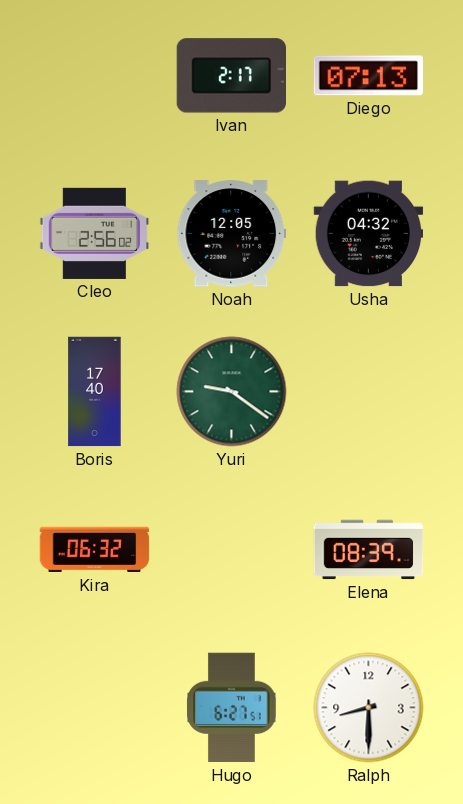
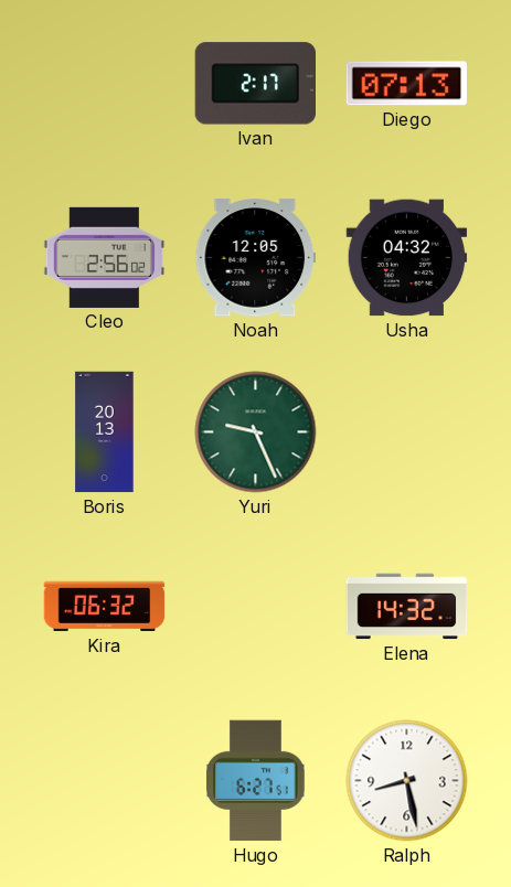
Boris: 17:40 -> 20:13 (105, 432)
Yuri: 9:21 -> 9:26 (256, 432)
Elena: 08:39 -> 14:32 (407, 607)
Ralph: 8:30 -> 8:28 (407, 781)
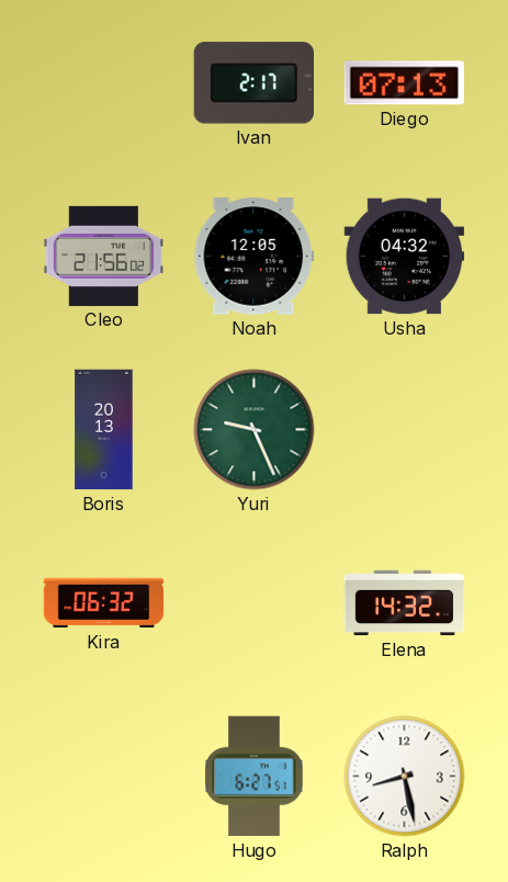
Cleo: 2:56 -> 21:56 (104, 256)
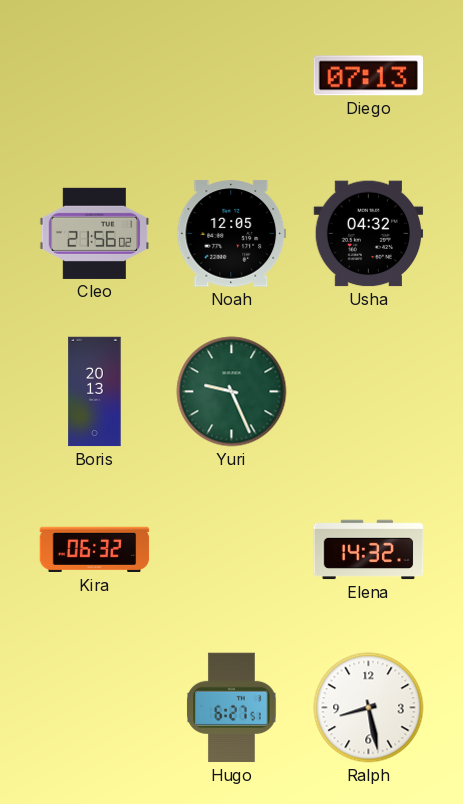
Ivan: 2:17 -> none (253, 83)
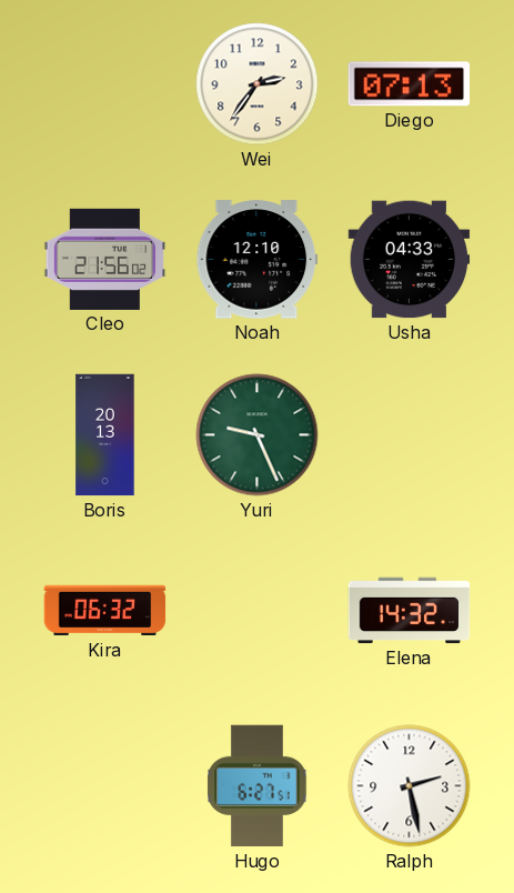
Wei: none -> 2:36 (258, 84)
Noah: 12:05 -> 12:10 (258, 260)
Usha: 04:32 -> 04:33 (410, 260)
Ralph: 8:28 -> 2:28 (410, 786)
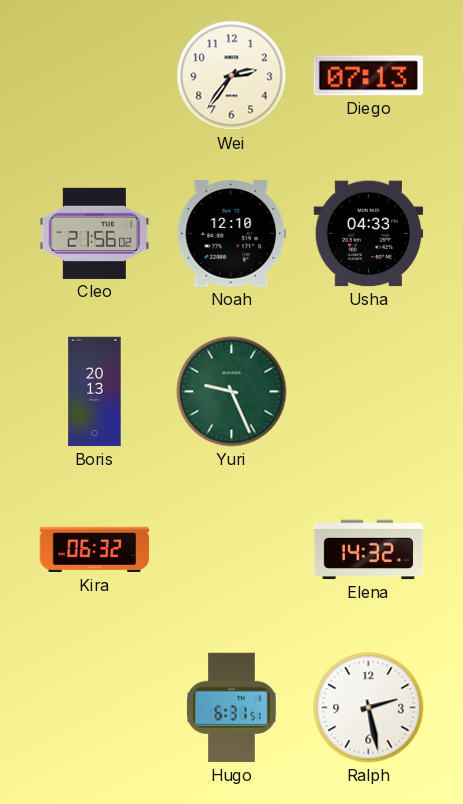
Hugo: 6:27 -> 6:31 (232, 708)
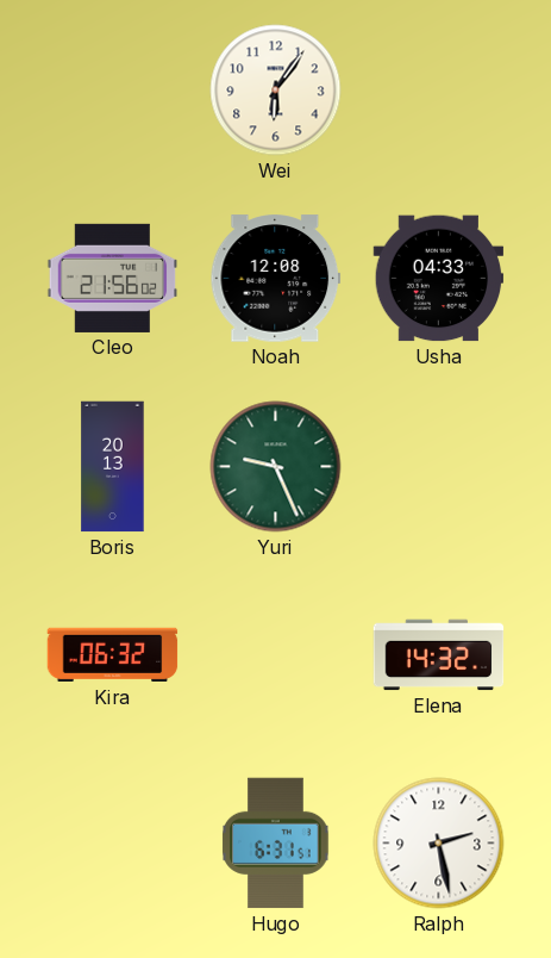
Wei: 2:36 -> 6:06 (276, 91)
Diego: 07:13 -> none (368, 76)
Noah: 12:10 -> 12:08 (276, 279)
